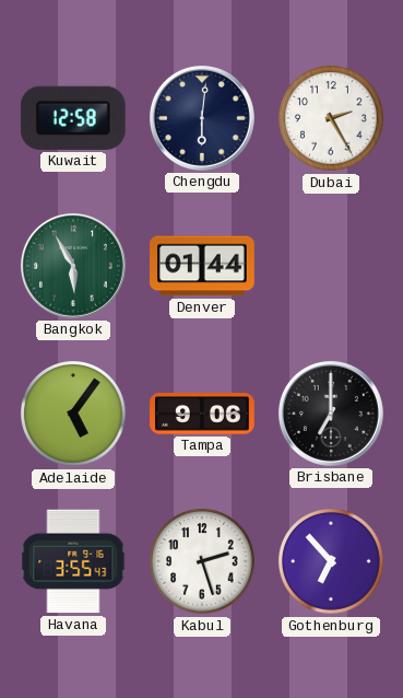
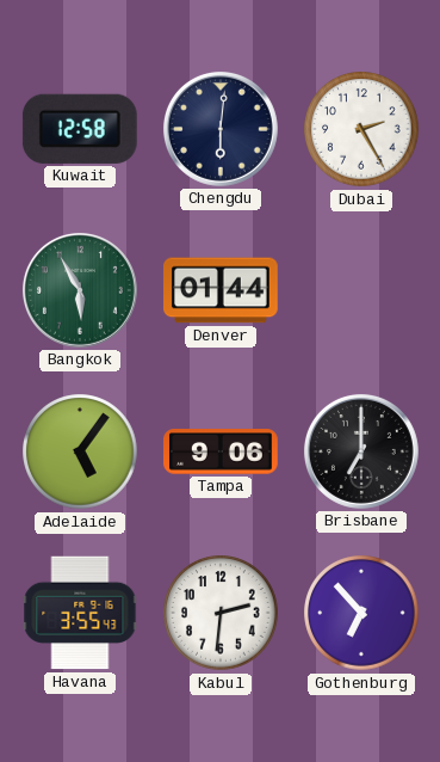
Kabul: 2:27 -> 2:31 (221, 613)
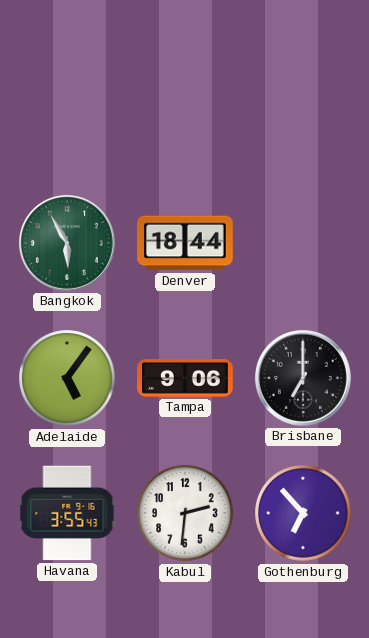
Kuwait: 12:58 -> none (80, 129)
Chengdu: 6:01 -> none (221, 129)
Dubai: 2:25 -> none (361, 129)
Denver: 01:44 -> 18:44 (186, 243)
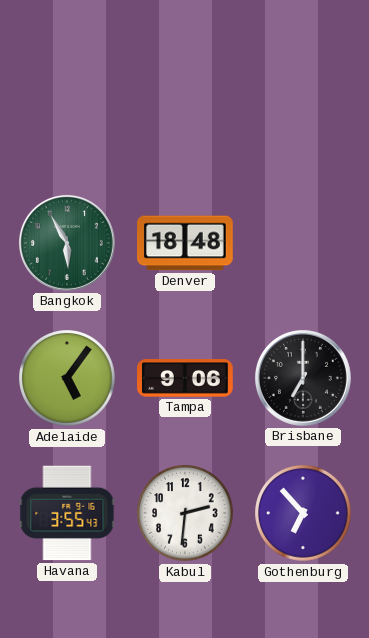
Denver: 18:44 -> 18:48 (186, 243)
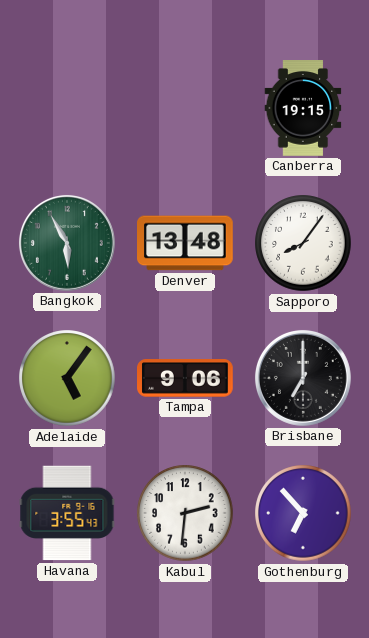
Canberra: none -> 19:15 (303, 108)
Denver: 18:48 -> 13:48 (186, 243)
Sapporo: none -> 8:06 (303, 243)
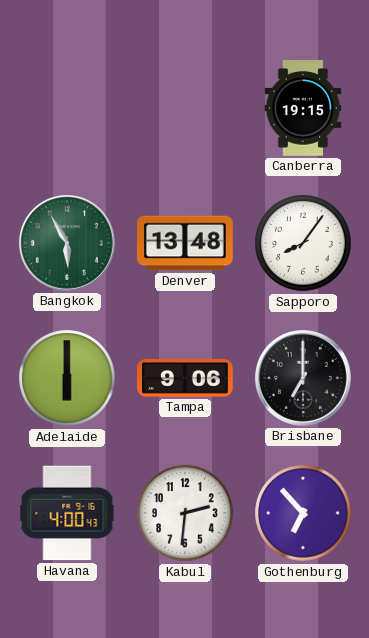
Adelaide: 5:06 -> 6:00 (67, 378)
Havana: 3:55 -> 4:00 (67, 513)
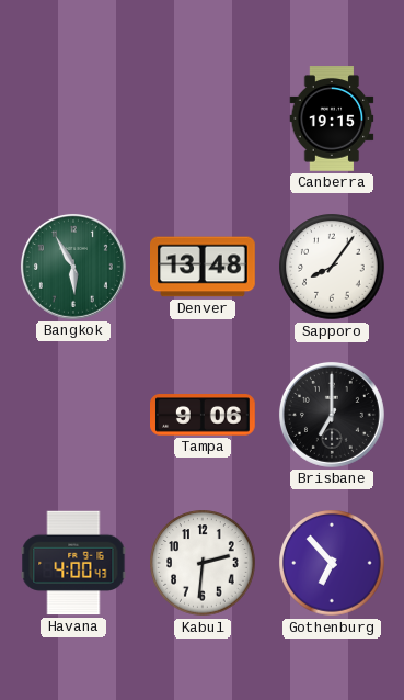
Adelaide: 6:00 -> none (67, 378)
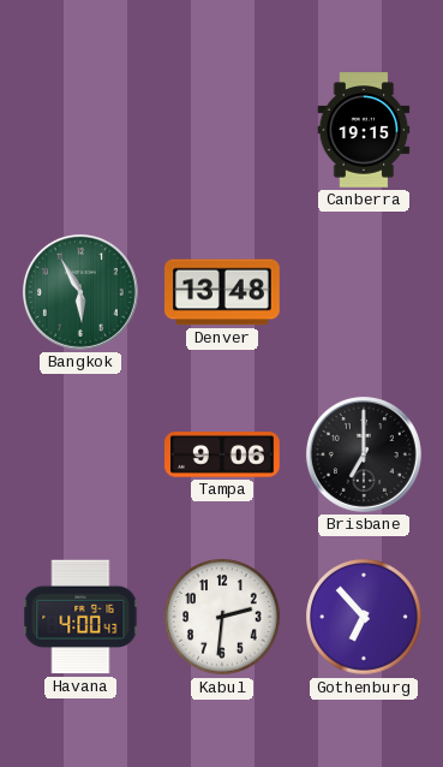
Sapporo: 8:06 -> none (332, 267)
